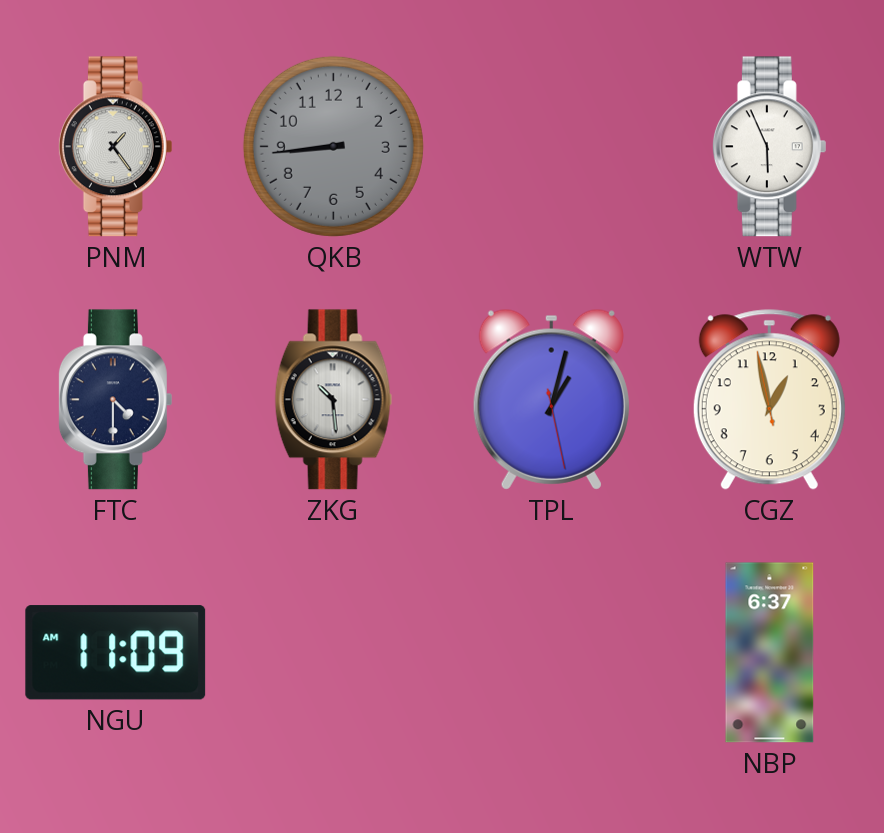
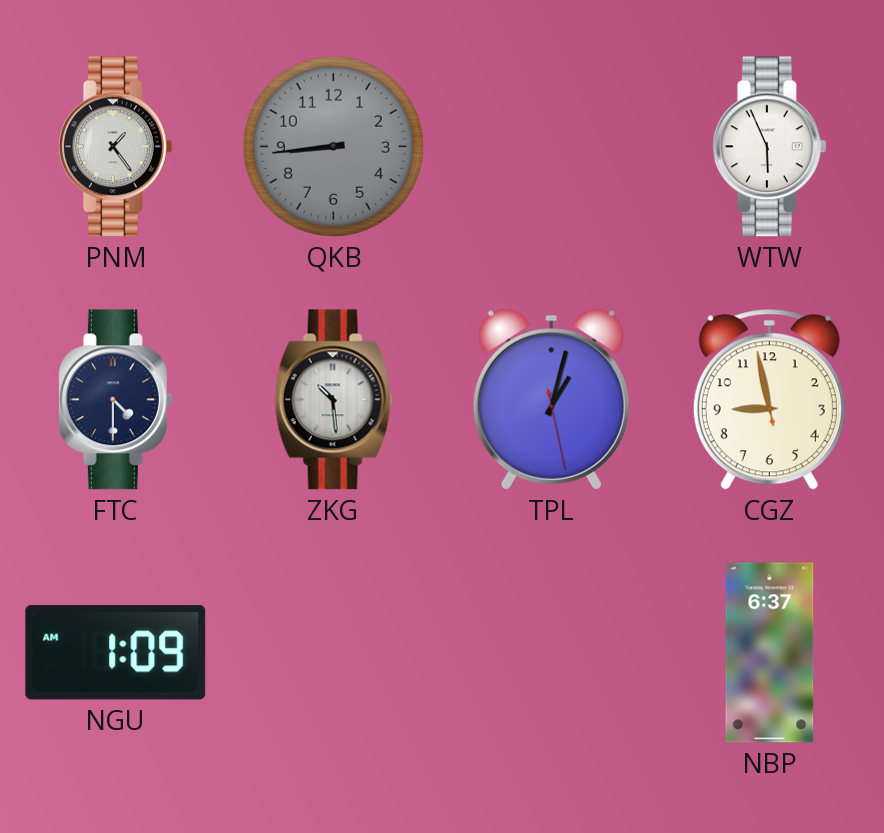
CGZ: 12:57 -> 8:57 (769, 400)
NGU: 11:09 -> 1:09 (116, 653)
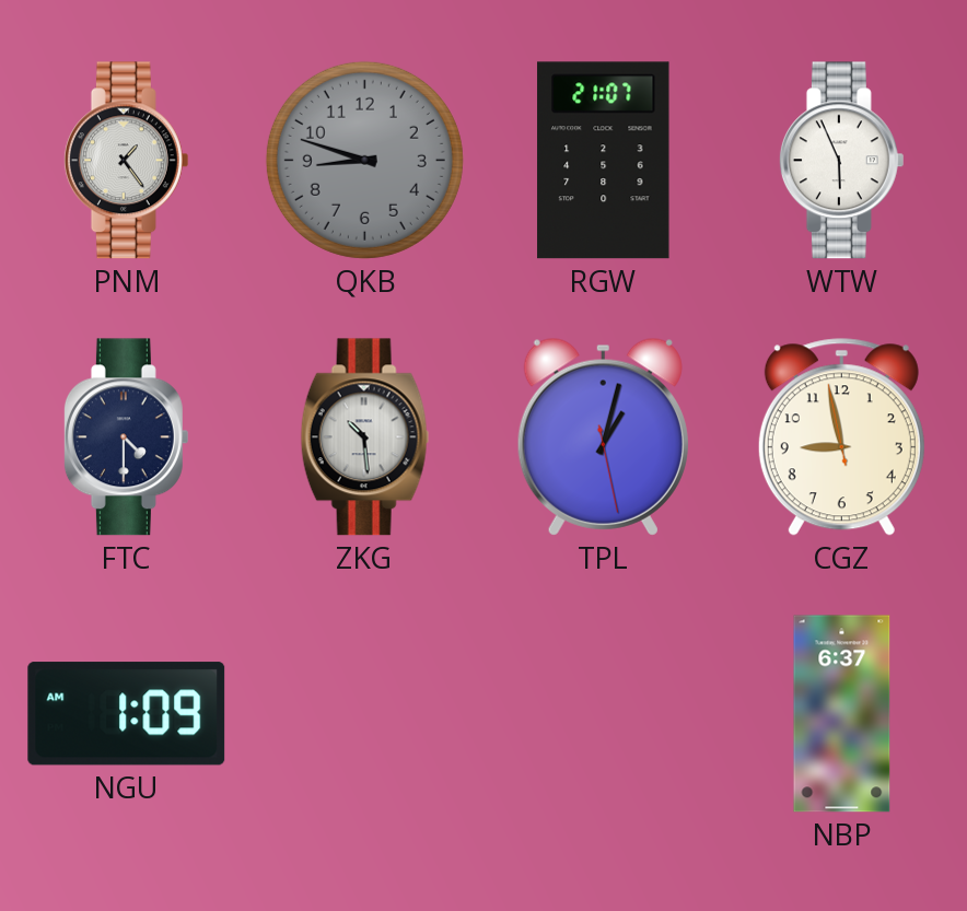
QKB: 8:44 -> 8:48 (364, 160)
RGW: none -> 21:07 (604, 161)
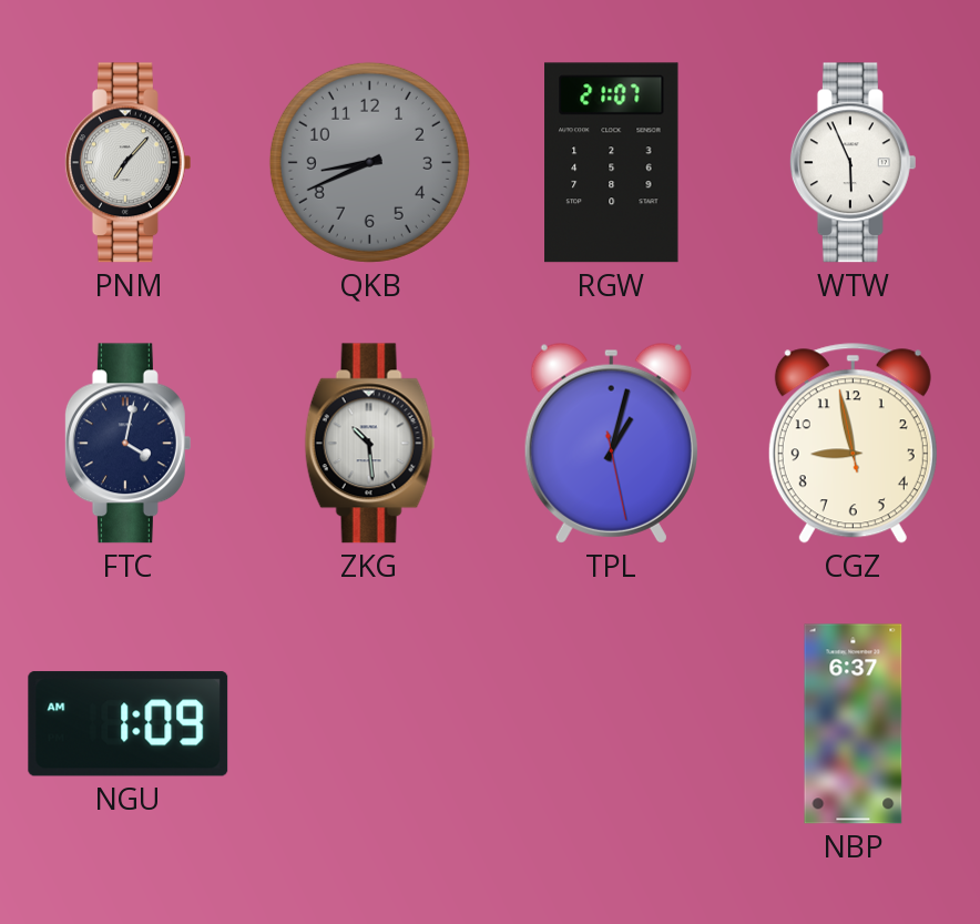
PNM: 1:24 -> 7:07 (127, 163)
QKB: 8:48 -> 8:41 (369, 162)
FTC: 4:30 -> 4:02 (127, 444)
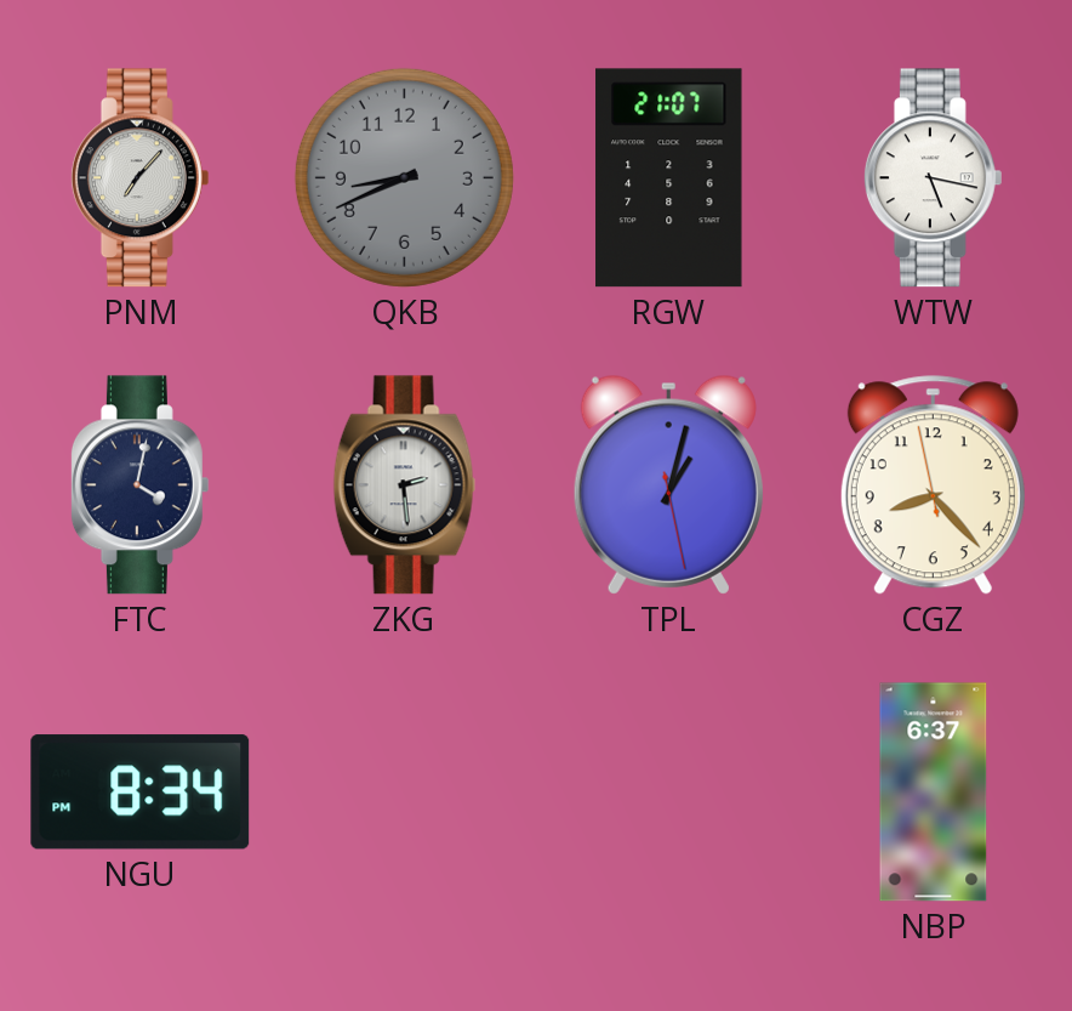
WTW: 5:56 -> 5:17 (933, 178)
ZKG: 10:29 -> 2:29 (405, 485)
CGZ: 8:57 -> 8:22 (933, 485)
NGU: 1:09 -> 8:34 (141, 793)
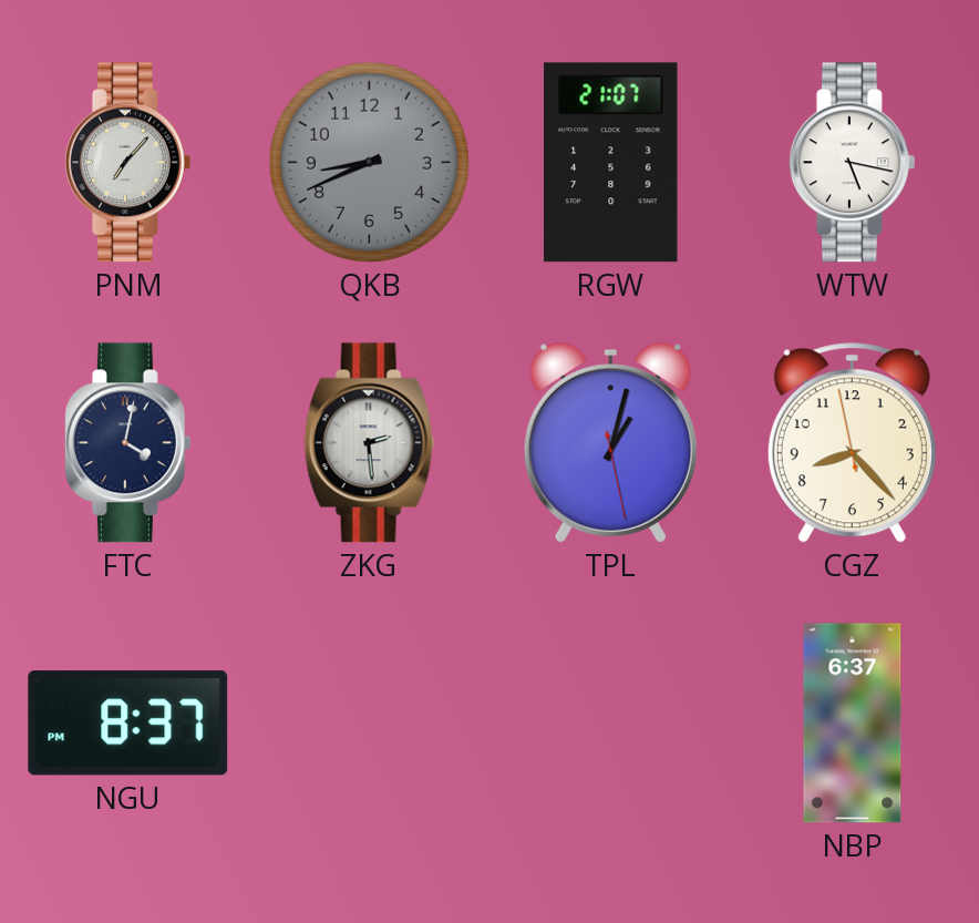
NGU: 8:34 -> 8:37 (128, 724)
